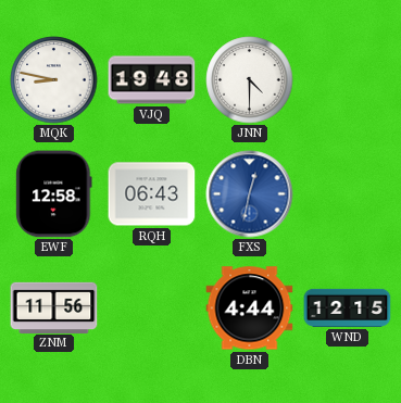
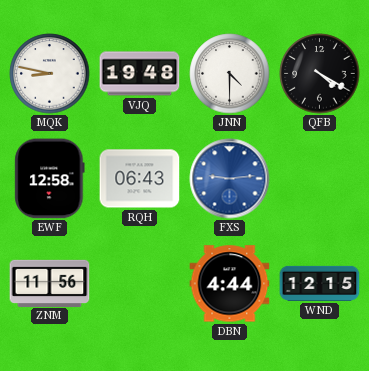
QFB: none -> 4:20 (320, 74)
FXS: 12:32 -> 9:14 (230, 179)
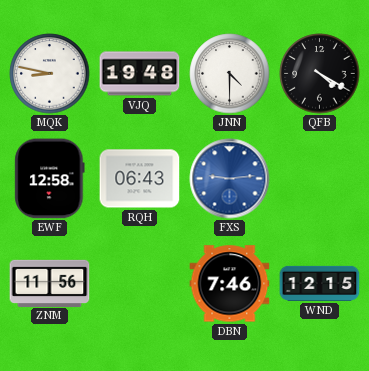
DBN: 4:44 -> 7:46 (230, 284)
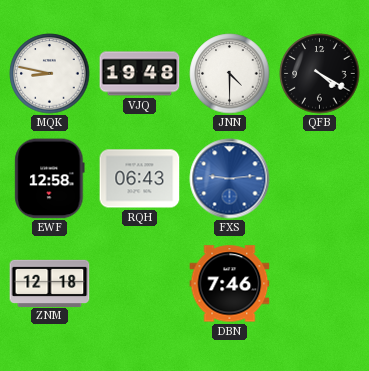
ZNM: 11:56 -> 12:18 (50, 283)
WND: 12:15 -> none (320, 283)
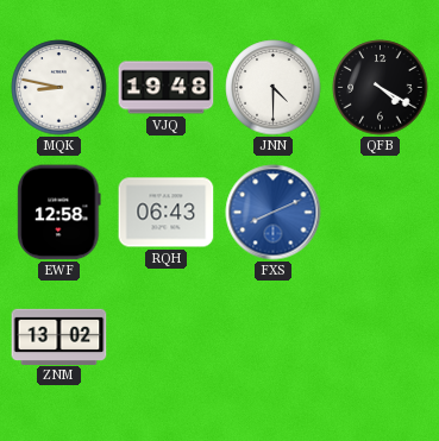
FXS: 9:14 -> 8:11 (274, 213)
ZNM: 12:18 -> 13:02 (59, 336)
DBN: 7:46 -> none (230, 284)
